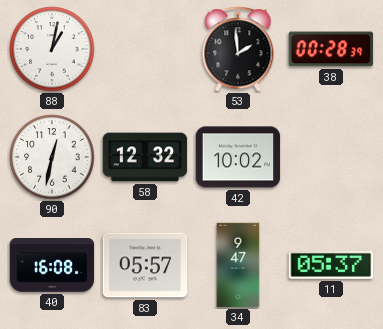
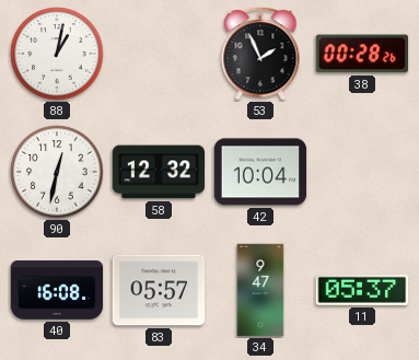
53: 1:59 -> 1:56 (260, 54)
38: 00:28:39 -> 00:28:26 (362, 54)
42: 10:02 -> 10:04 (260, 172)
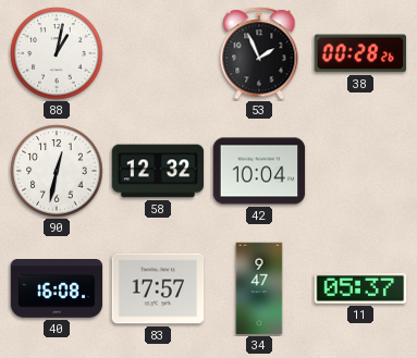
83: 05:57 -> 17:57 (158, 288)
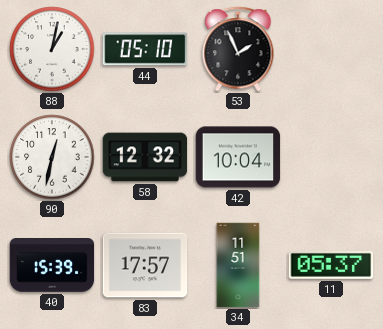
44: none -> 05:10 (145, 49)
38: 00:28 -> none (360, 53)
40: 16:08 -> 15:39 (52, 266)
34: 9:47 -> 11:51 (238, 265)
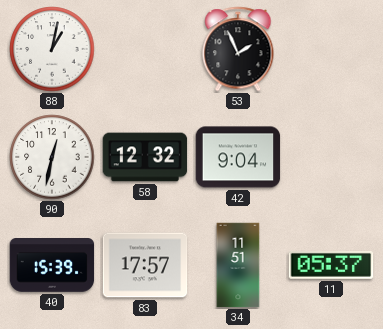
44: 05:10 -> none (145, 49)
42: 10:04 -> 9:04 (238, 157)
